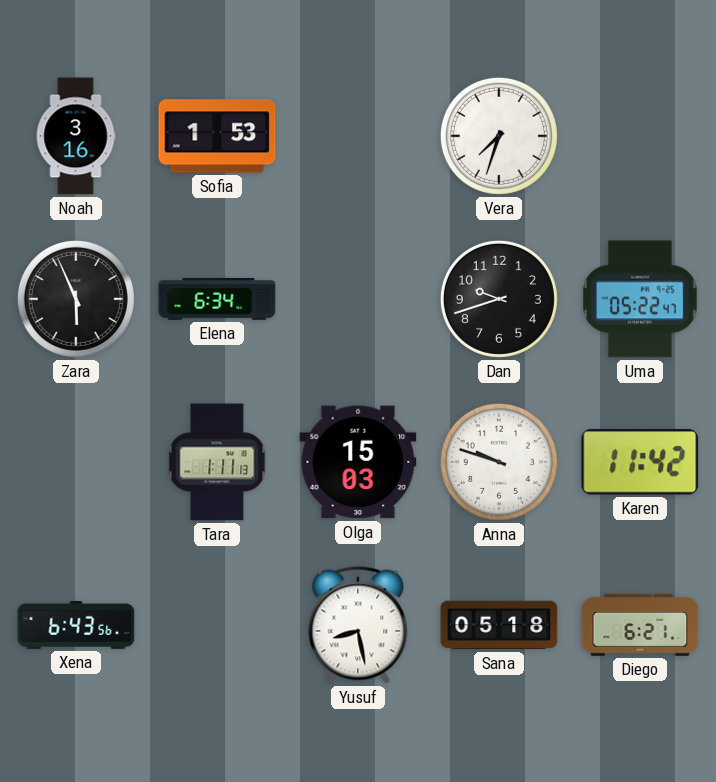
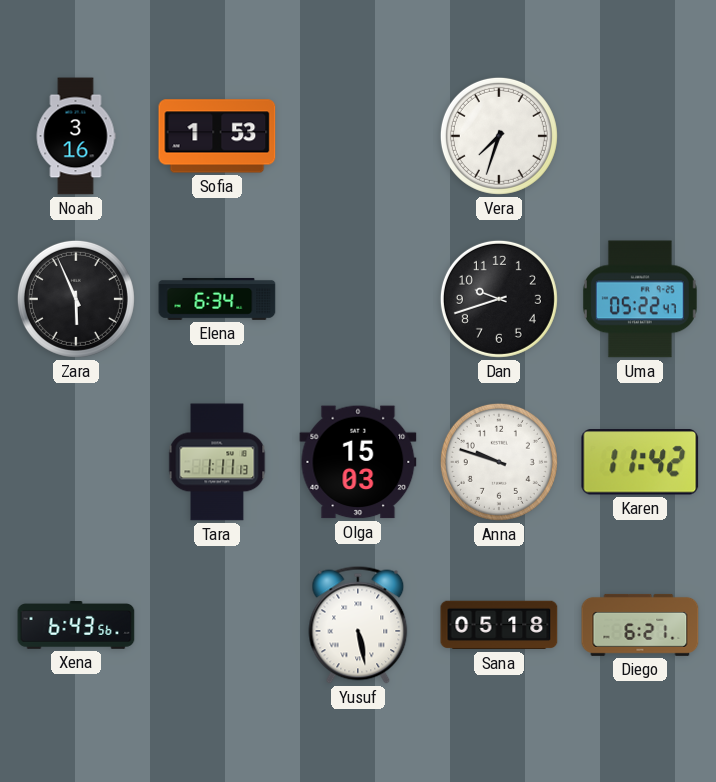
Yusuf: 8:28 -> 5:28 (358, 625)
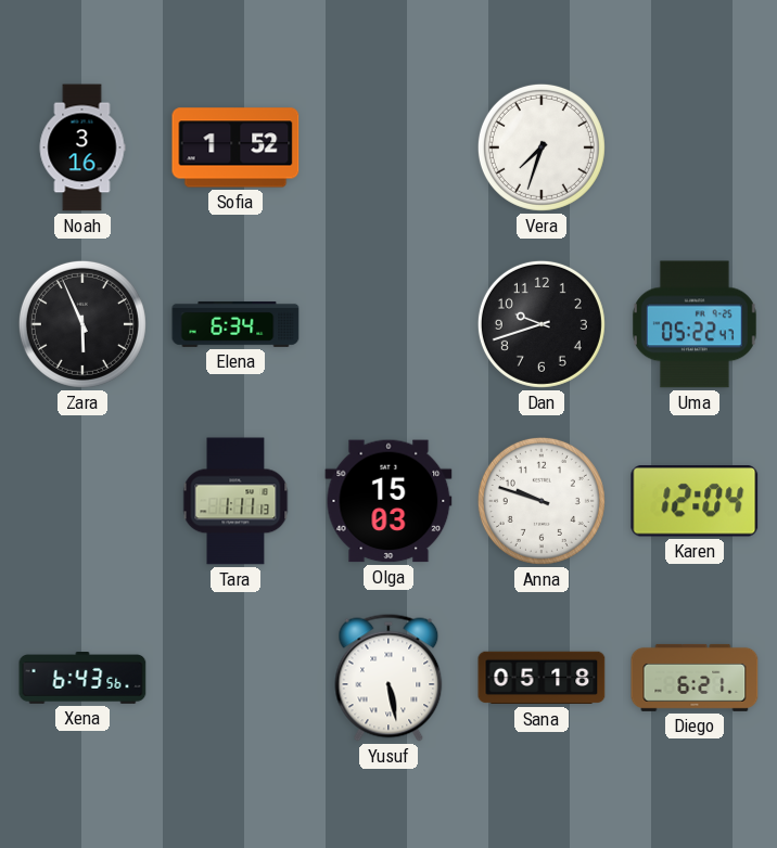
Sofia: 1:53 -> 1:52 (235, 147)
Karen: 11:42 -> 12:04 (695, 502)
